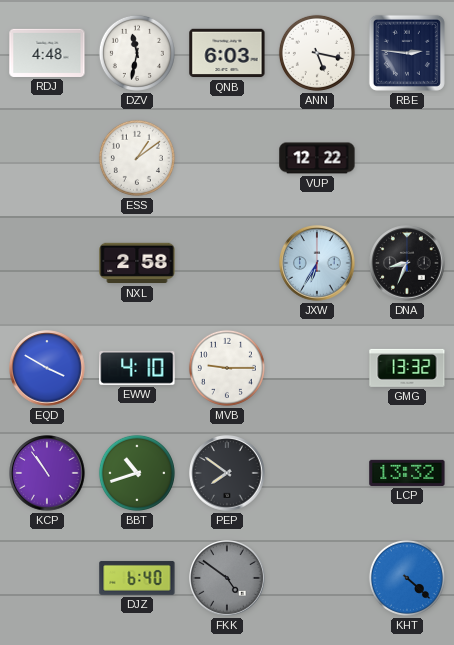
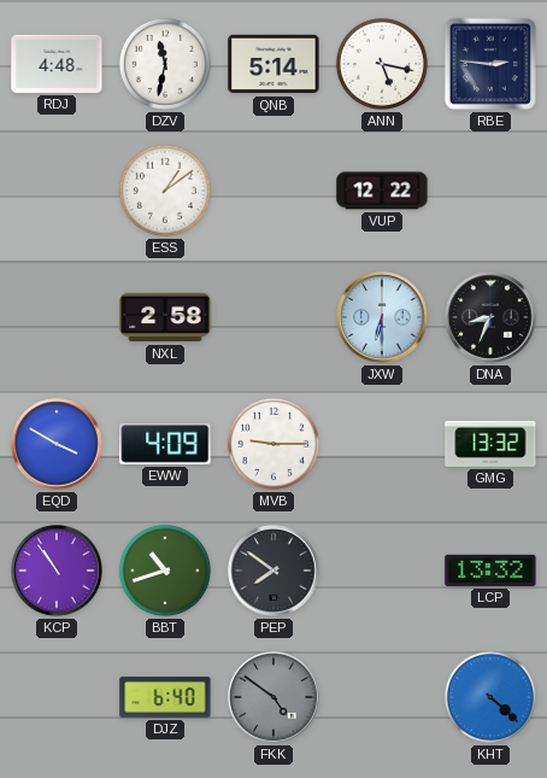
QNB: 6:03 -> 5:14 (273, 64)
JXW: 6:35 -> 6:30 (382, 317)
EWW: 4:10 -> 4:09 (165, 444)
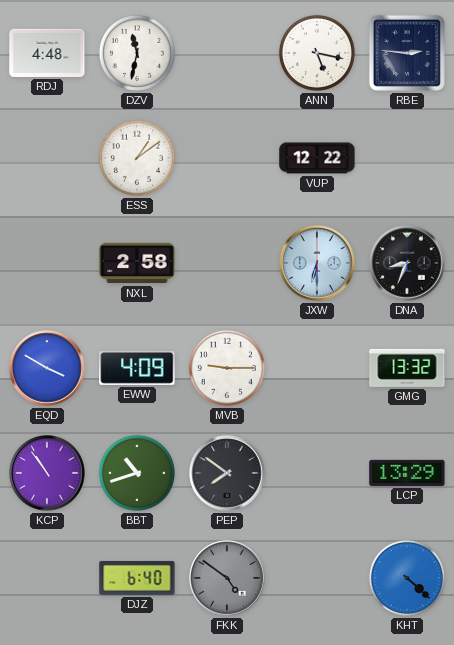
QNB: 5:14 -> none (273, 64)
LCP: 13:32 -> 13:29 (407, 473)
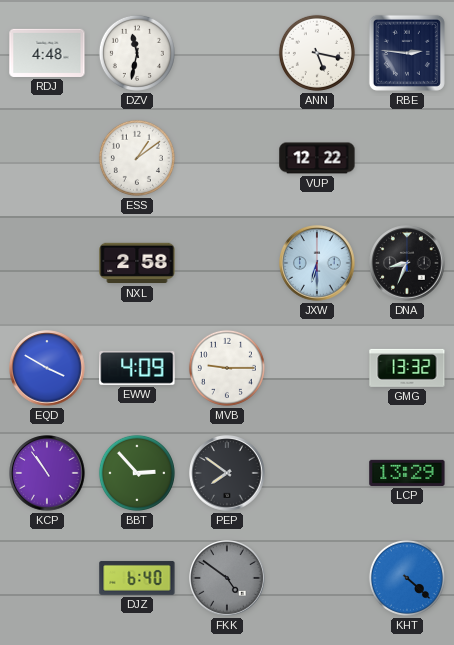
BBT: 10:42 -> 2:53 (137, 473)
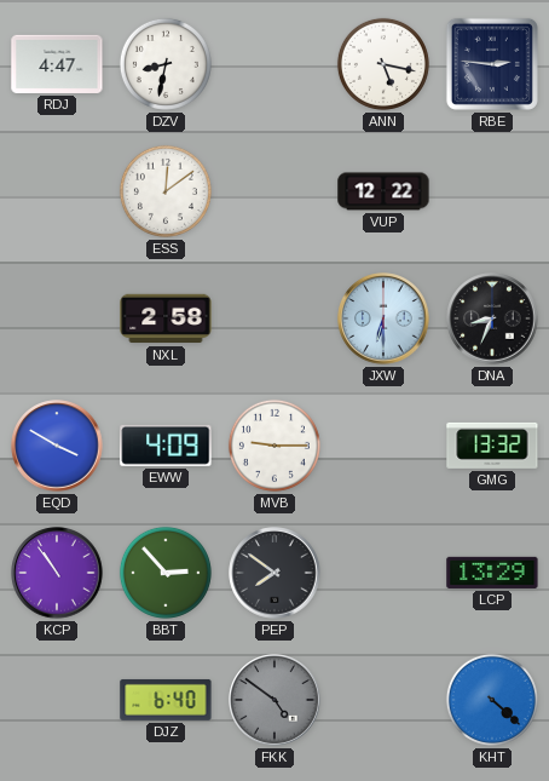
RDJ: 4:48 -> 4:47 (57, 64)
DZV: 11:32 -> 8:32 (166, 64)
ESS: 1:09 -> 12:09 (166, 191)
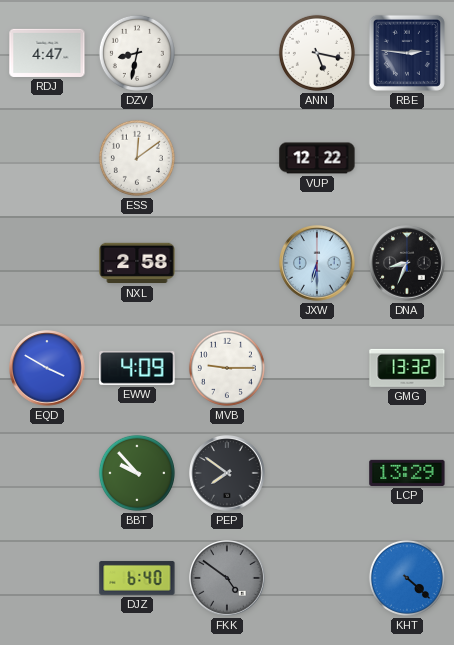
KCP: 10:54 -> none (57, 573)
BBT: 2:53 -> 9:53 (137, 473)
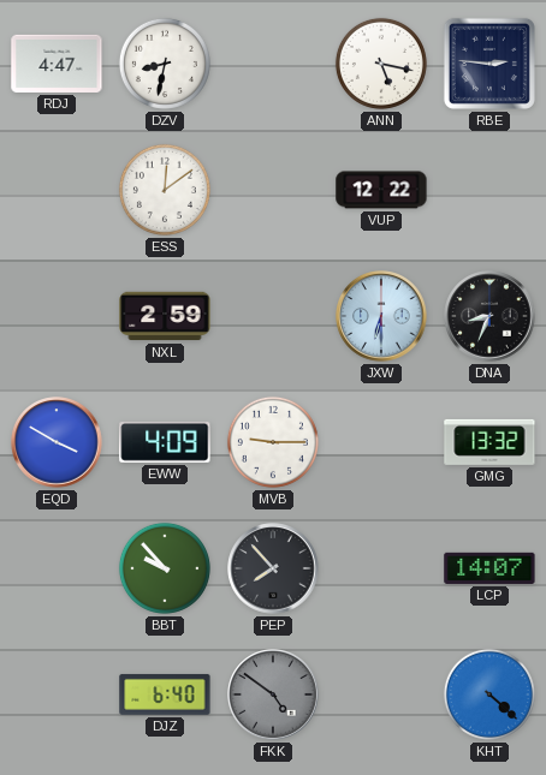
NXL: 2:58 -> 2:59 (165, 316)
PEP: 7:51 -> 7:53 (273, 568)
LCP: 13:29 -> 14:07 (489, 568)
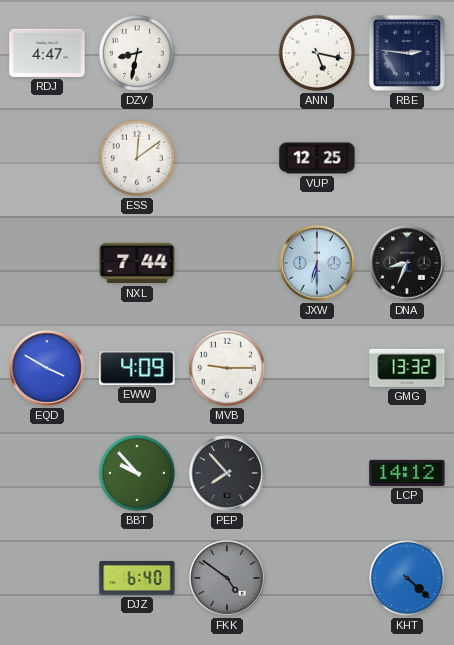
VUP: 12:22 -> 12:25 (317, 158)
NXL: 2:59 -> 7:44 (137, 263)
LCP: 14:07 -> 14:12 (407, 473)
